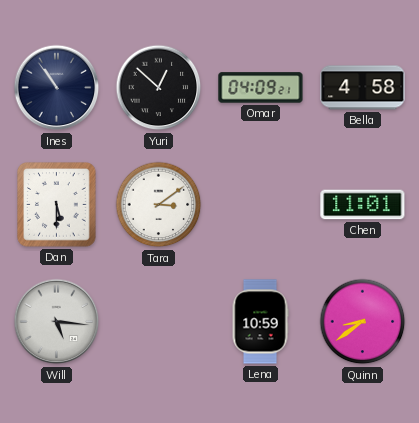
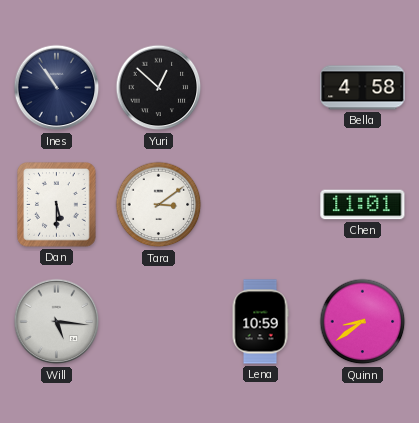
Omar: 04:09 -> none (261, 88)
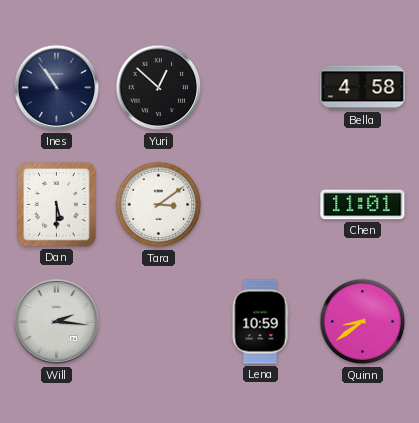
Will: 5:16 -> 2:16 (57, 322)
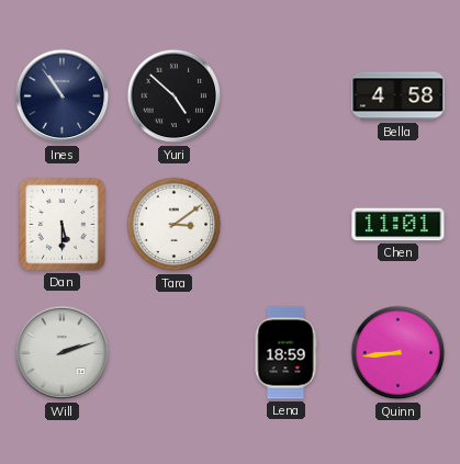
Yuri: 12:52 -> 4:52 (175, 97)
Will: 2:16 -> 2:12 (63, 353)
Lena: 10:59 -> 18:59 (285, 353)
Quinn: 8:39 -> 8:44 (399, 353)
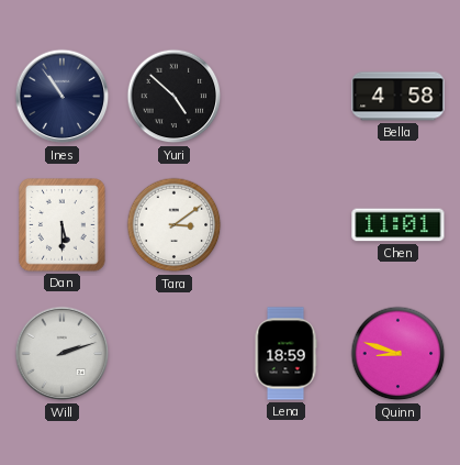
Quinn: 8:44 -> 8:48 (399, 354)
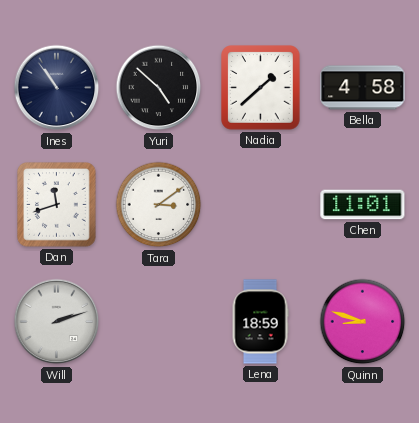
Nadia: none -> 1:38 (261, 88)
Dan: 5:30 -> 11:42 (57, 205)
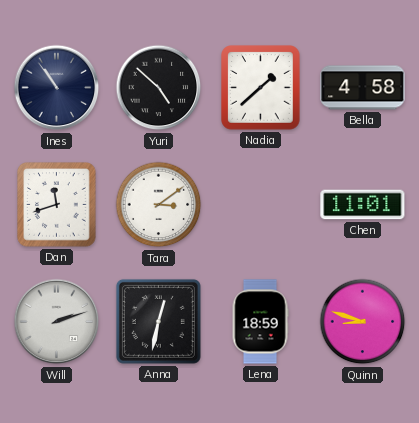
Anna: none -> 12:32 (158, 321)
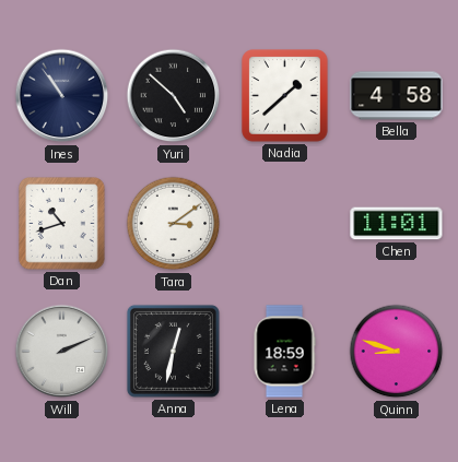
Dan: 11:42 -> 10:42 (62, 224)
Will: 2:12 -> 2:11 (62, 352)
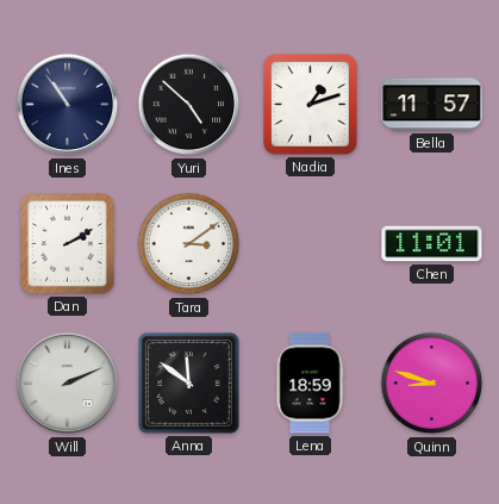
Nadia: 1:38 -> 1:12 (311, 105)
Bella: 4:58 -> 11:57 (432, 105)
Dan: 10:42 -> 2:10 (68, 244)
Anna: 12:32 -> 11:51 (188, 382)
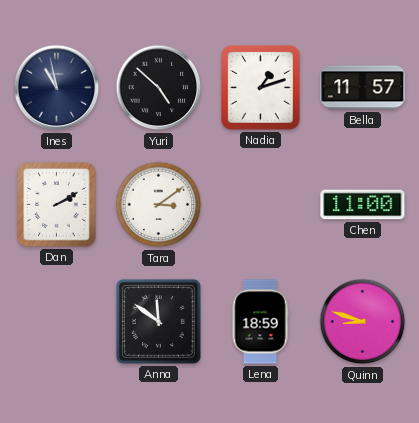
Ines: 10:54 -> 10:58 (57, 88)
Chen: 11:01 -> 11:00 (363, 205)
Will: 2:11 -> none (68, 384)
